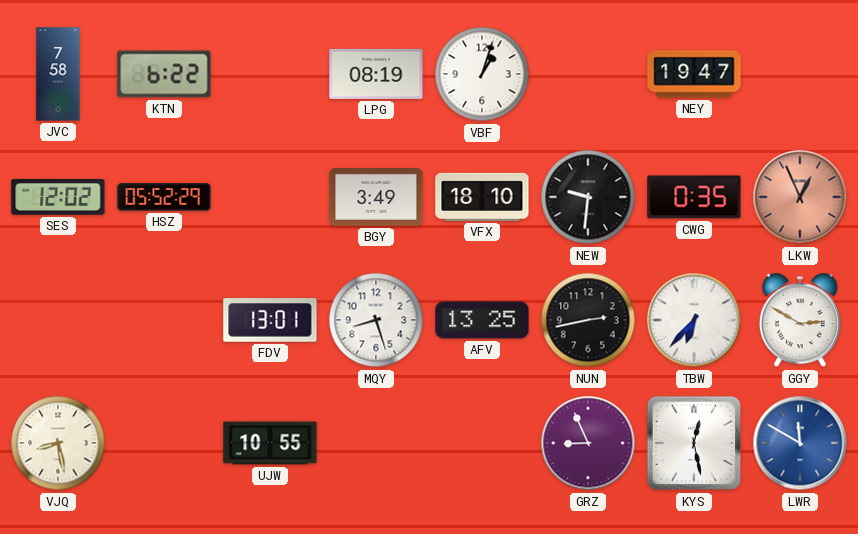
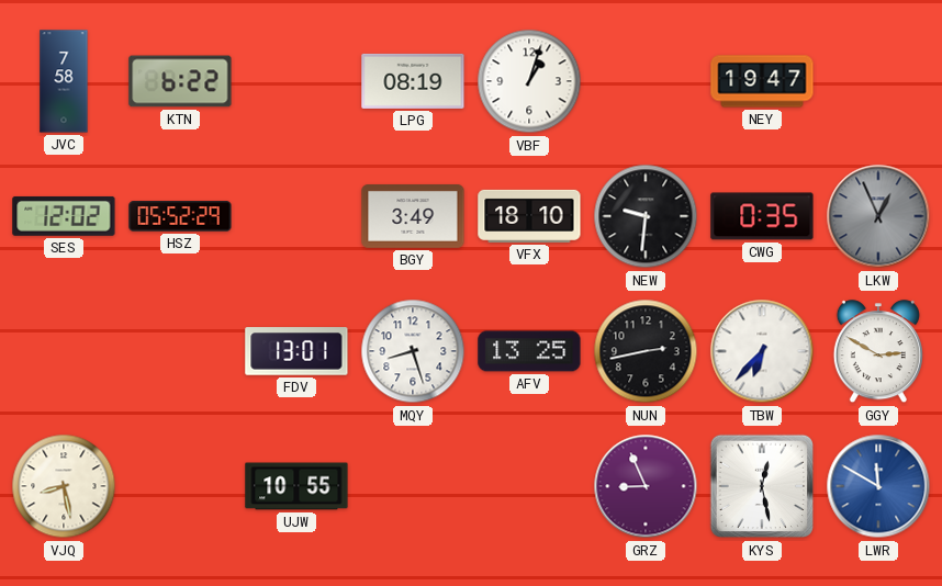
LKW dial: salmon -> grey (878, 216)
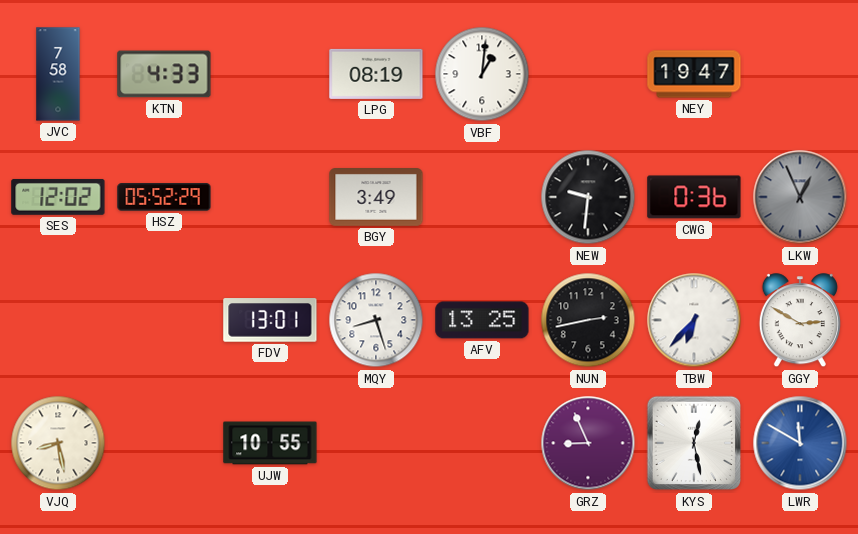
KTN: 6:22 -> 4:33 (164, 74)
VBF: 1:03 -> 1:01 (482, 74)
VFX: 18:10 -> none (529, 216)
CWG: 0:35 -> 0:36 (694, 197)
